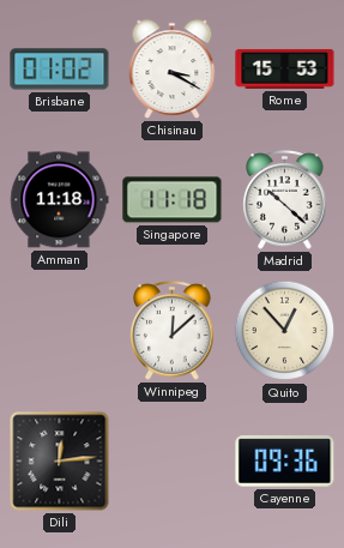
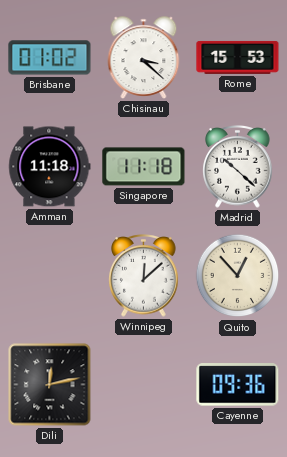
Chisinau: 3:20 -> 3:22 (144, 58)
Dili: 12:14 -> 12:13 (50, 385)
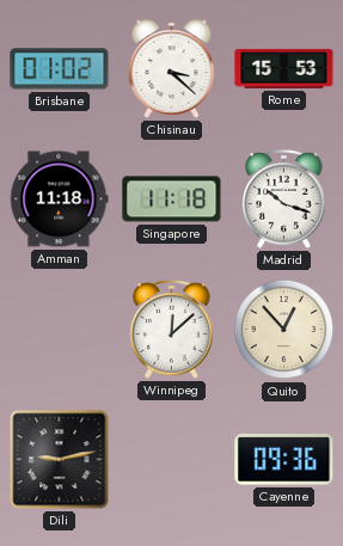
Madrid: 10:22 -> 10:18 (284, 200)
Dili: 12:13 -> 9:13 (60, 460)
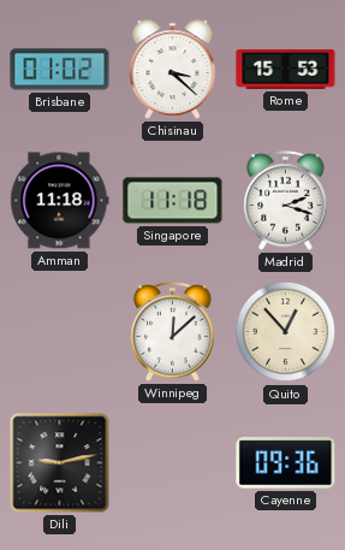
Madrid: 10:18 -> 2:18 (286, 201)
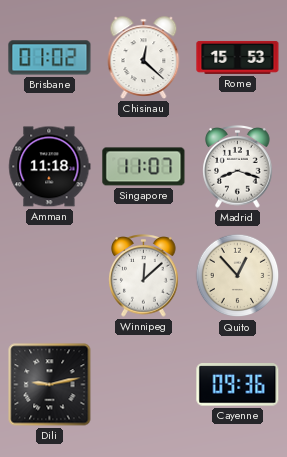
Chisinau: 3:22 -> 12:22 (144, 58)
Singapore: 11:18 -> 11:07 (144, 167)
Madrid: 2:18 -> 8:18 (238, 167)
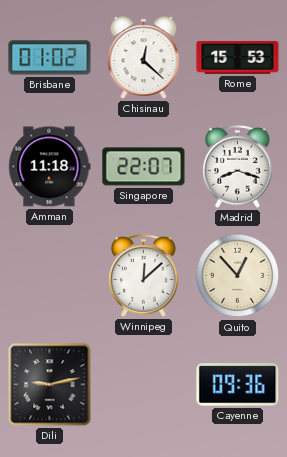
Singapore: 11:07 -> 22:07 (144, 167)
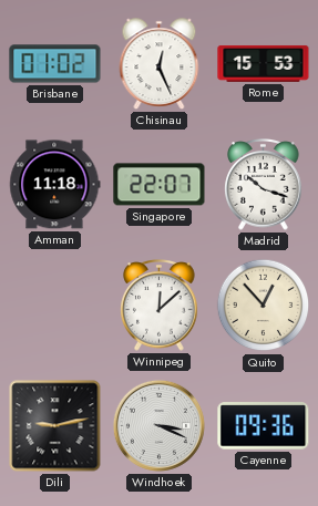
Chisinau: 12:22 -> 12:26 (160, 64)
Madrid: 8:18 -> 10:18 (264, 185)
Windhoek: none -> 3:19 (158, 425)
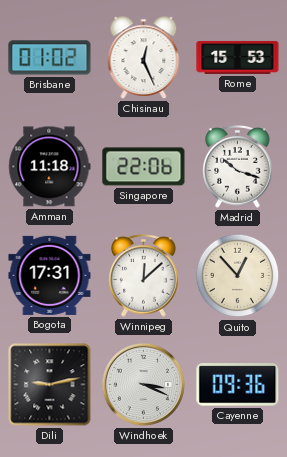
Singapore: 22:07 -> 22:06 (144, 167)
Bogota: none -> 17:31 (50, 275)
